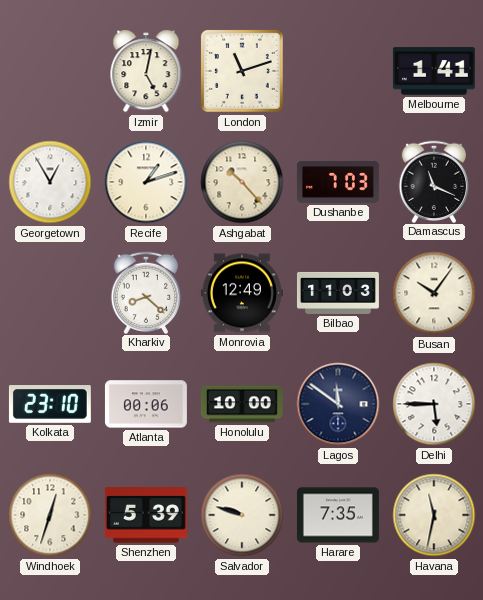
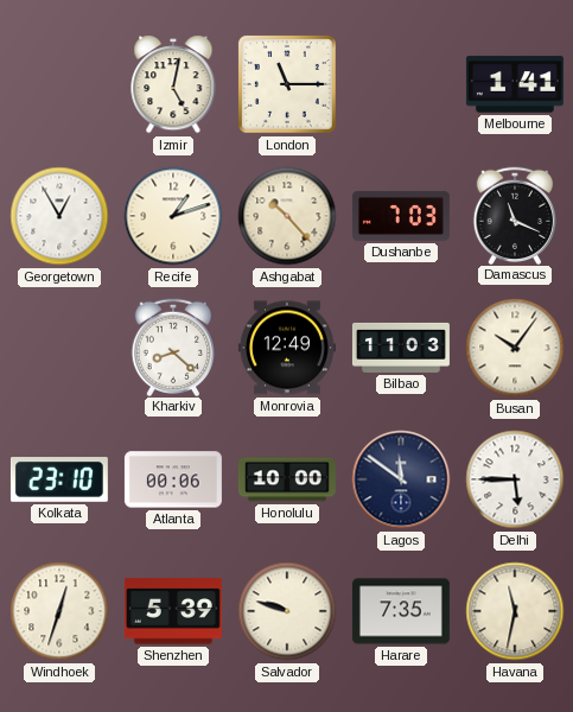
London: 11:12 -> 11:15 (287, 84)
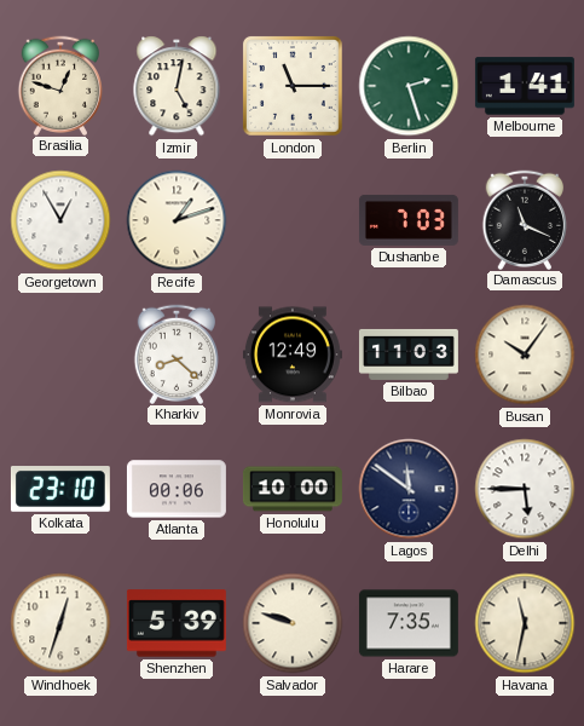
Brasilia: none -> 12:48 (59, 85)
Berlin: none -> 2:27 (409, 86)
Ashgabat: 10:23 -> none (287, 216)
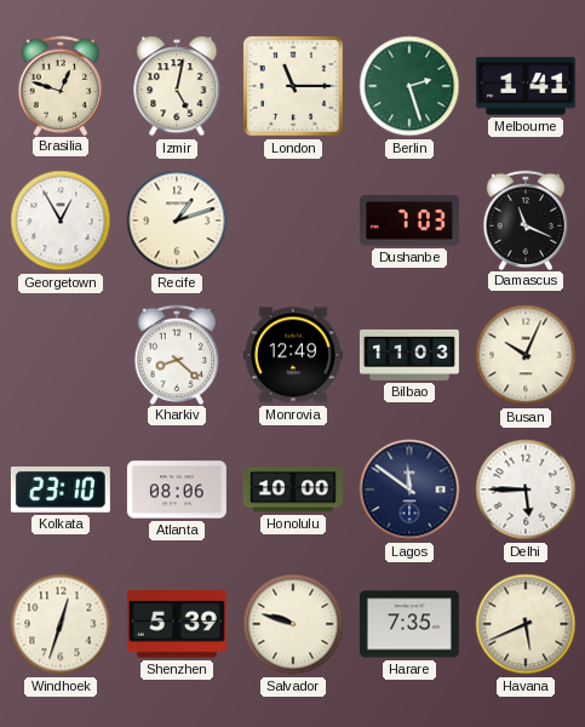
Busan: 10:06 -> 10:04 (526, 355)
Atlanta: 00:06 -> 08:06 (177, 490)
Havana: 11:32 -> 5:41 (526, 624)
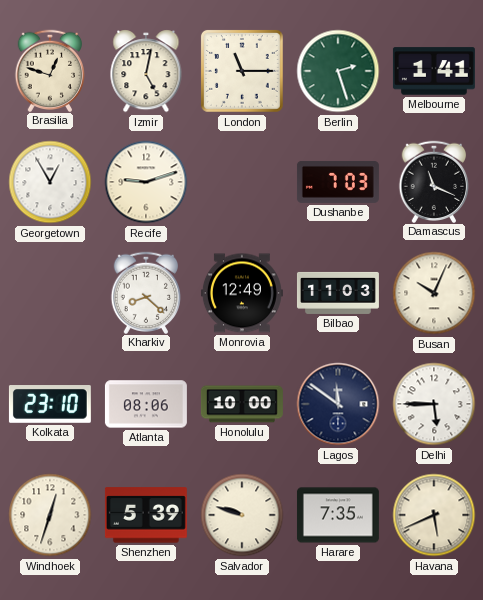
Recife: 1:12 -> 9:12 (146, 182)
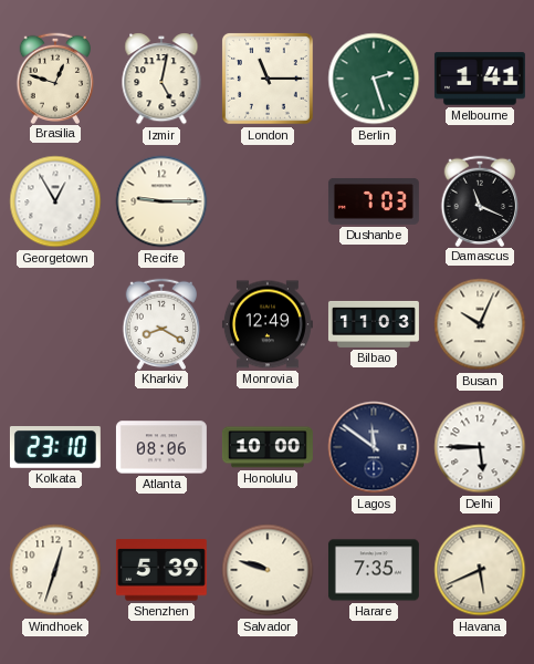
Recife: 9:12 -> 9:15 (161, 201)
Kharkiv: 8:22 -> 8:20 (160, 323)
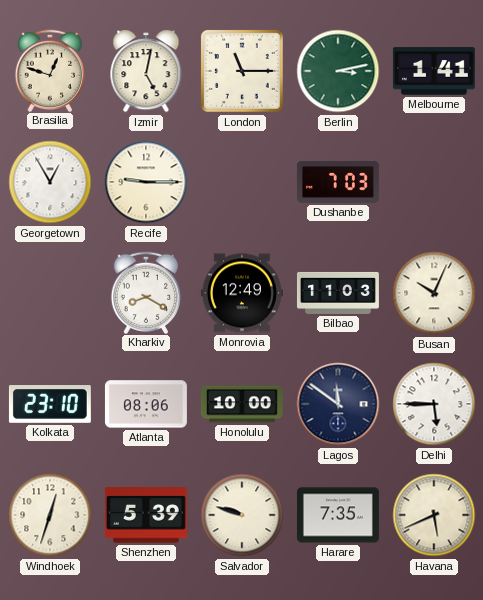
Berlin: 2:27 -> 3:13 (338, 71)
Damascus: 11:19 -> none (479, 200)
